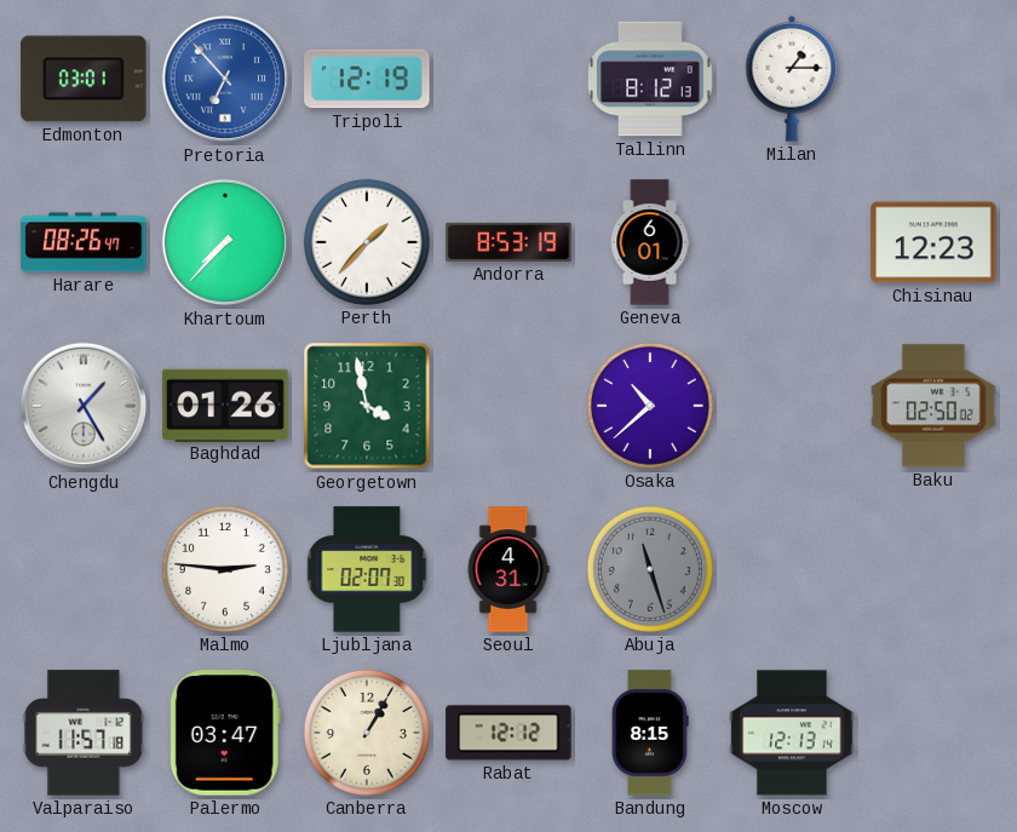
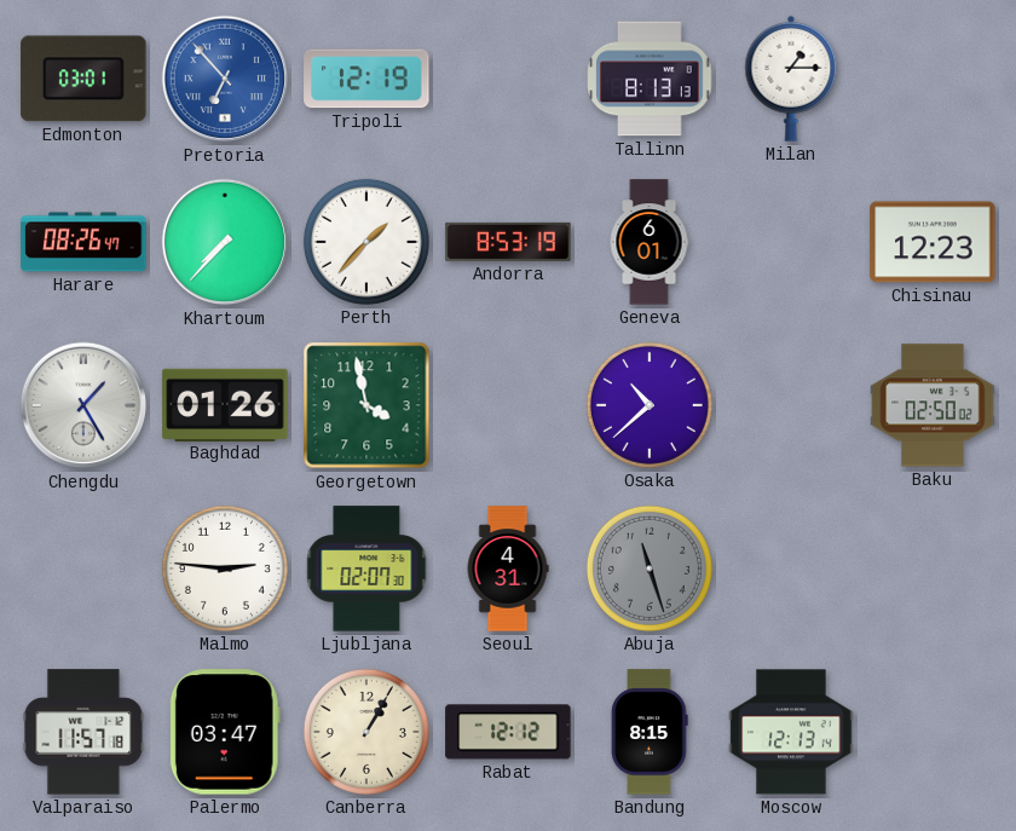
Tallinn: 8:12 -> 8:13 (650, 79)
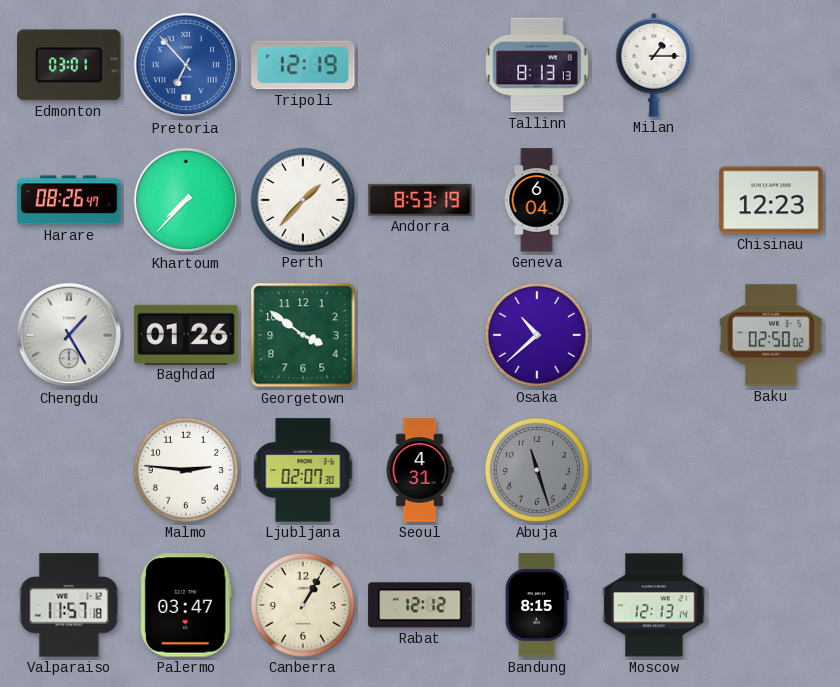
Geneva: 6:01 -> 6:04 (537, 200)
Georgetown: 3:58 -> 3:51 (303, 335)
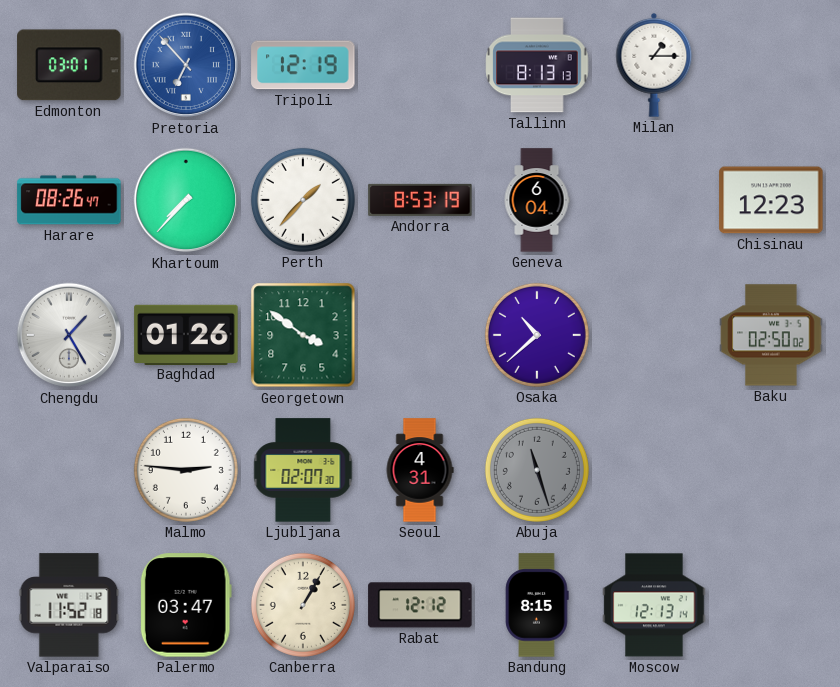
Valparaiso: 11:57 -> 11:52 (69, 605)
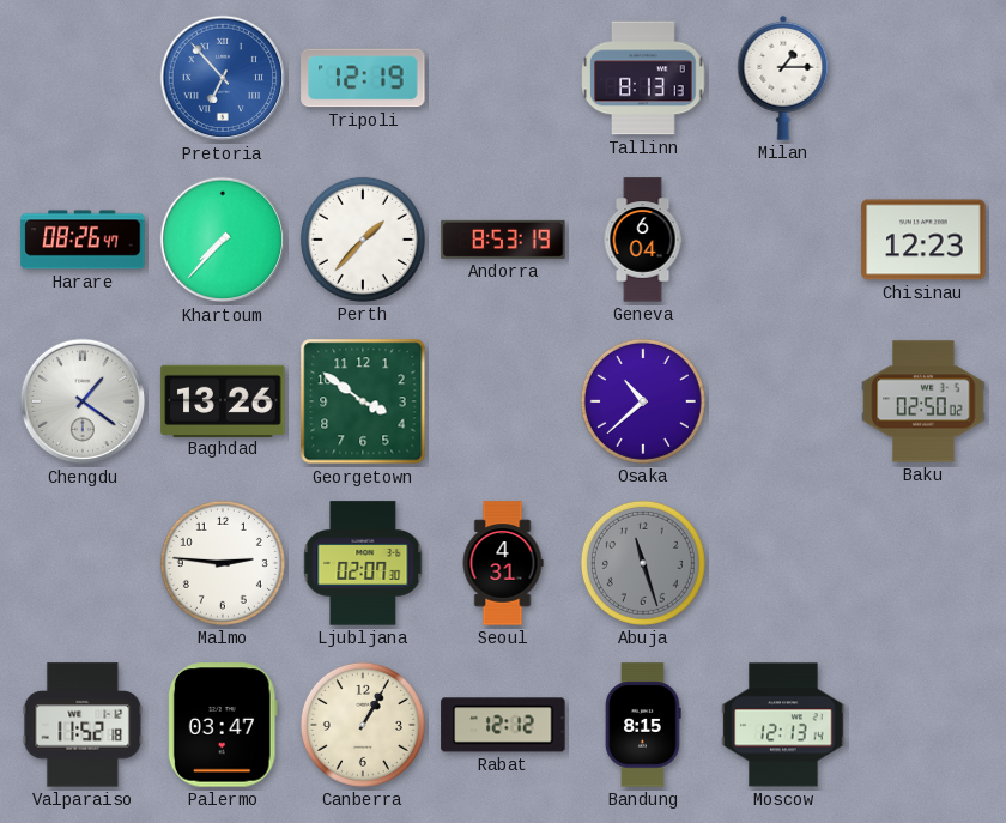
Edmonton: 03:01 -> none (69, 65)
Chengdu: 1:25 -> 1:21 (83, 401)
Baghdad: 01:26 -> 13:26 (223, 400)
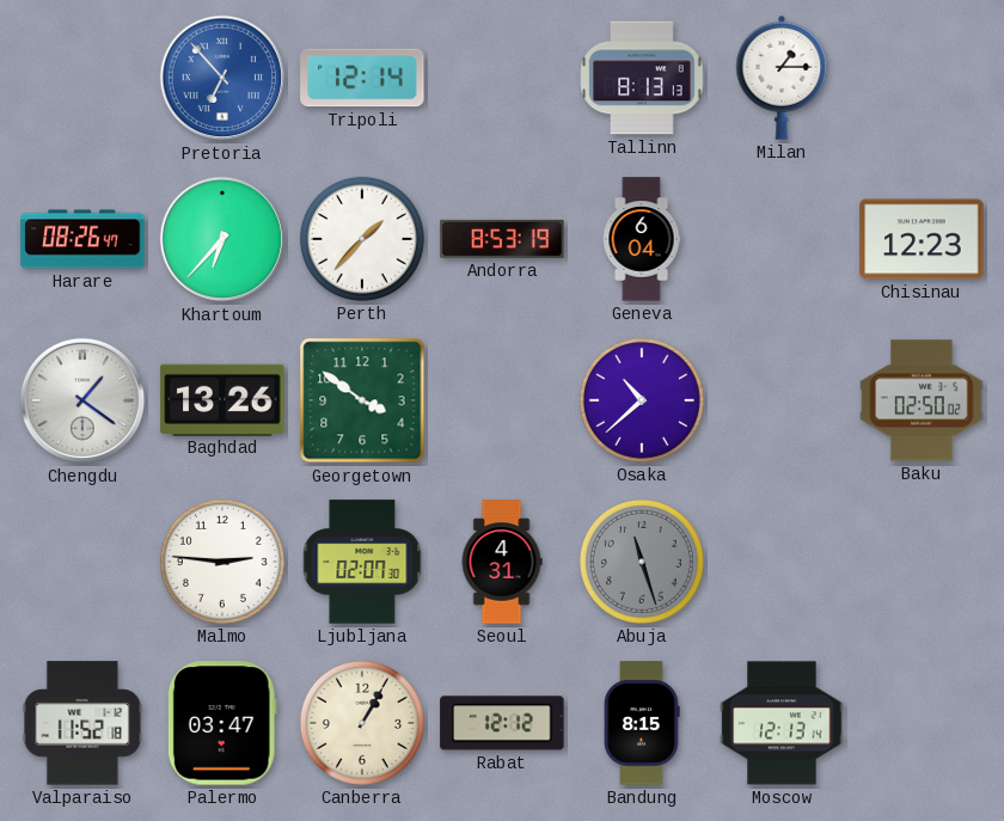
Tripoli: 12:19 -> 12:14 (362, 78)
Khartoum: 7:37 -> 6:37 (222, 239)
